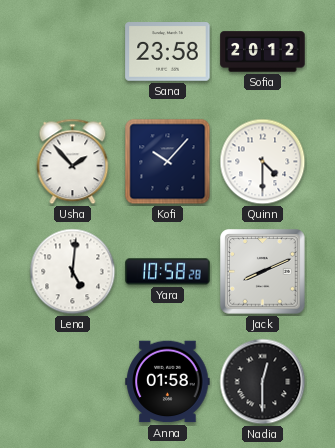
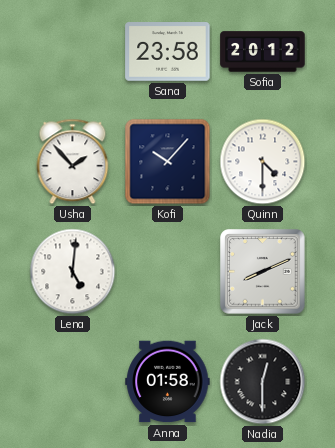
Yara: 10:58 -> none (168, 272)
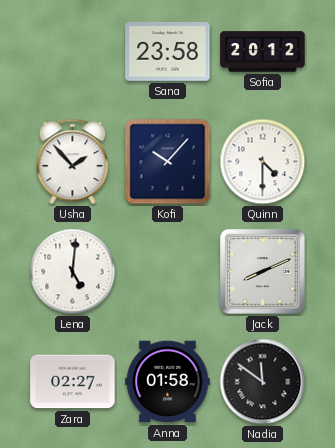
Zara: none -> 02:27 (73, 382)
Nadia: 12:30 -> 11:51 (263, 382)
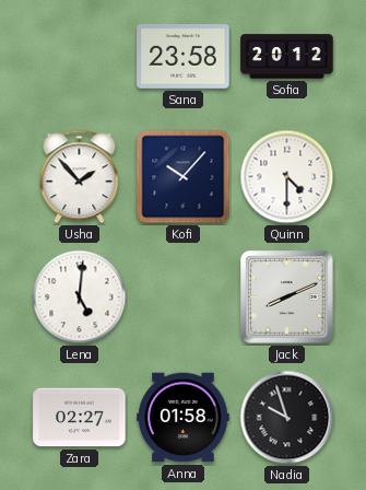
Nadia: 11:51 -> 9:57 (287, 418)
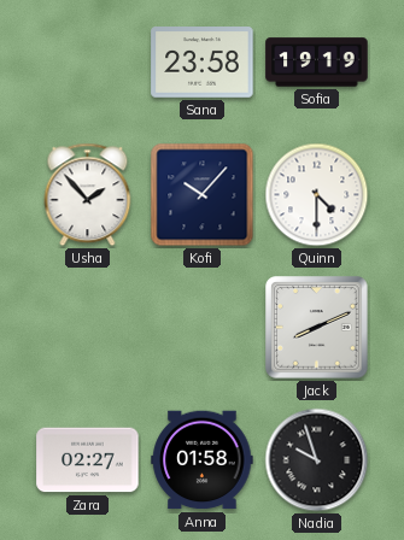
Sofia: 20:12 -> 19:19 (317, 63)
Lena: 5:01 -> none (80, 297)
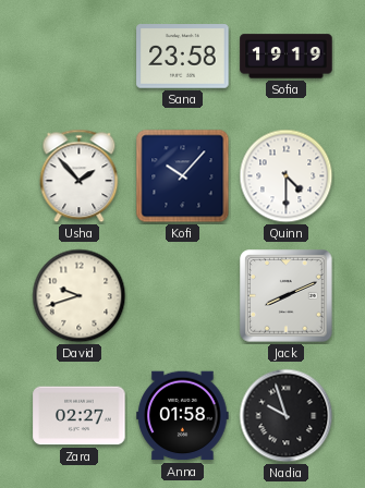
David: none -> 9:42 (80, 296)
